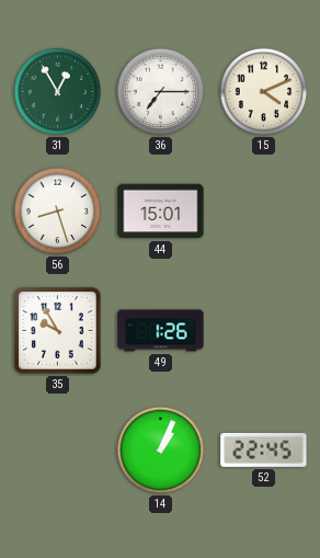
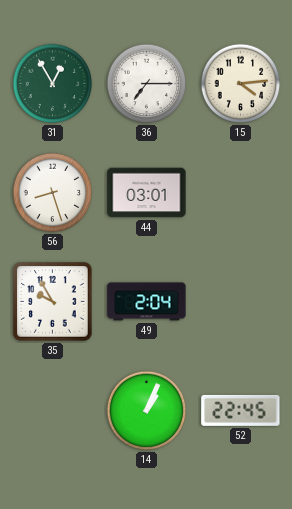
15: 4:11 -> 4:14 (241, 84)
44: 15:01 -> 03:01 (147, 193)
49: 1:26 -> 2:04 (147, 302)
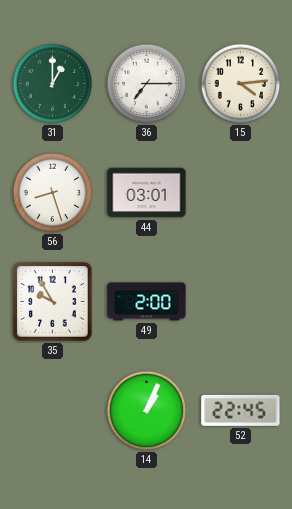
31: 12:55 -> 1:00 (53, 84)
49: 2:04 -> 2:00 (147, 302)
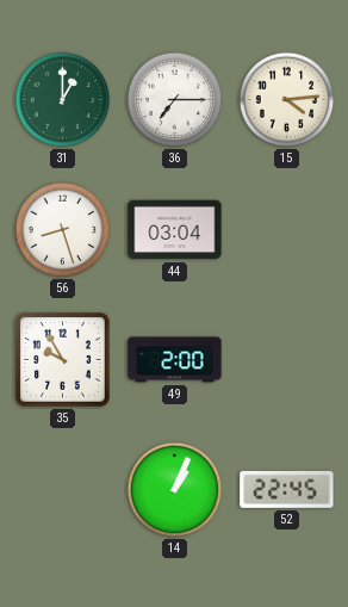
44: 03:01 -> 03:04 (175, 230)
